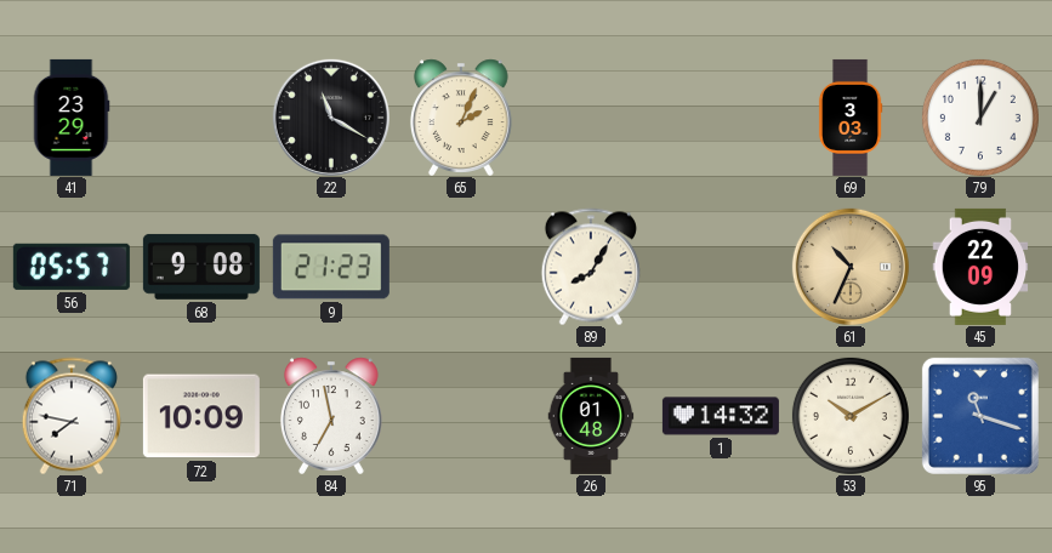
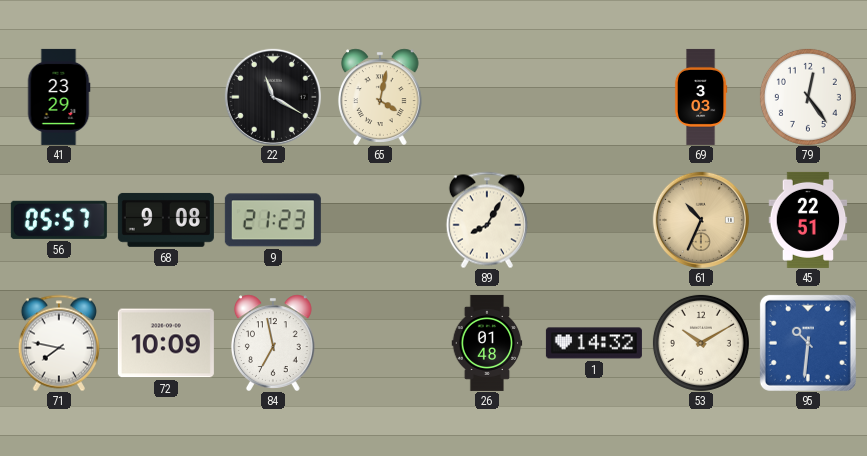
65: 2:04 -> 4:02 (380, 97)
79: 1:00 -> 12:24 (808, 97)
45: 22:09 -> 22:51 (808, 220)
95: 11:18 -> 10:31 (808, 343)
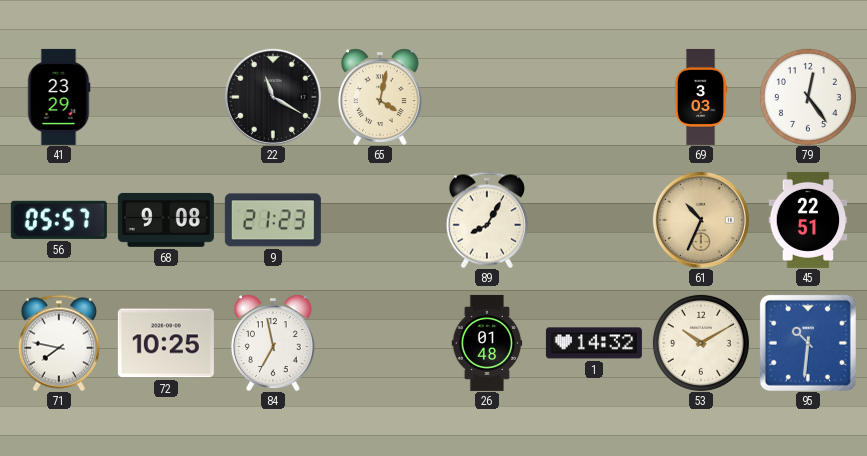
72: 10:09 -> 10:25 (166, 343)
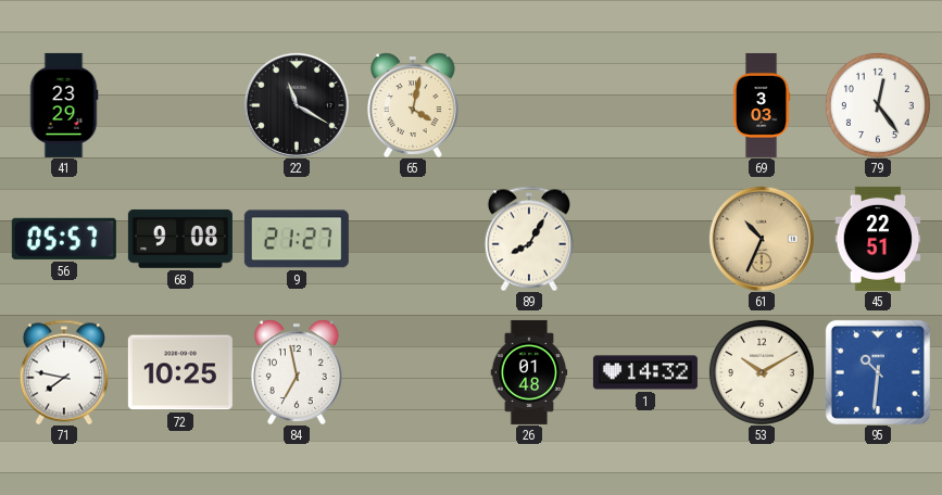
9: 21:23 -> 21:27 (297, 239)
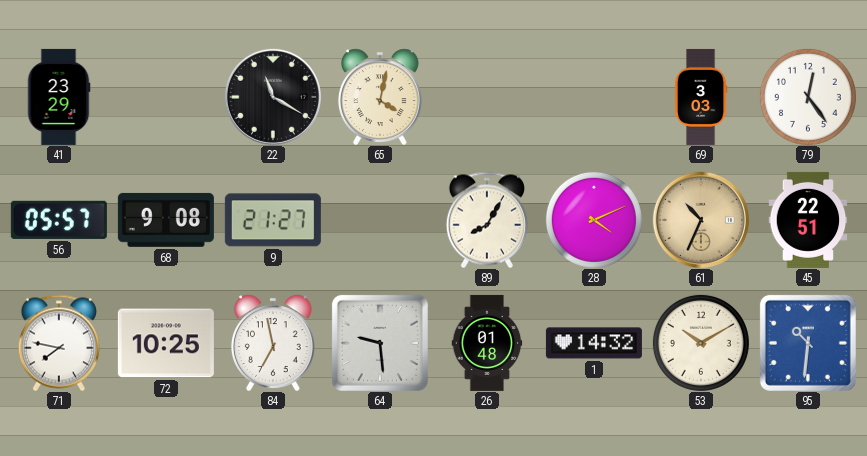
28: none -> 4:11 (594, 220)
64: none -> 9:29 (380, 343)
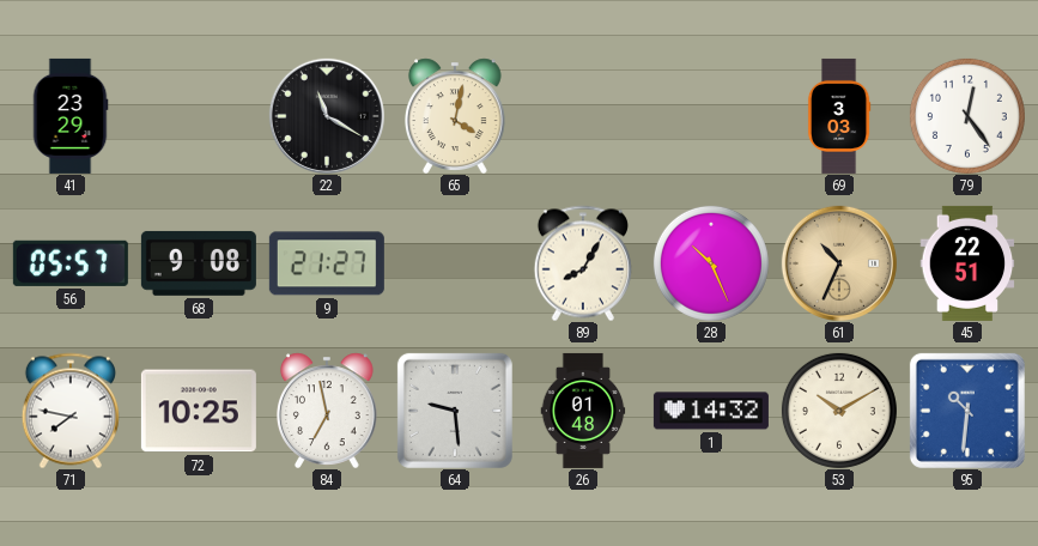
28: 4:11 -> 10:26 (711, 263)
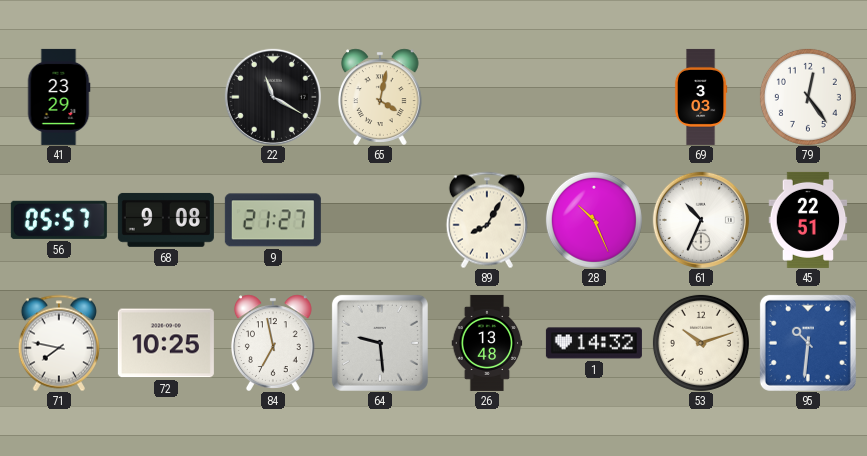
61 dial: champagne -> white (701, 220)
26: 01:48 -> 13:48 (487, 343)
53: 10:10 -> 10:12 (701, 343)
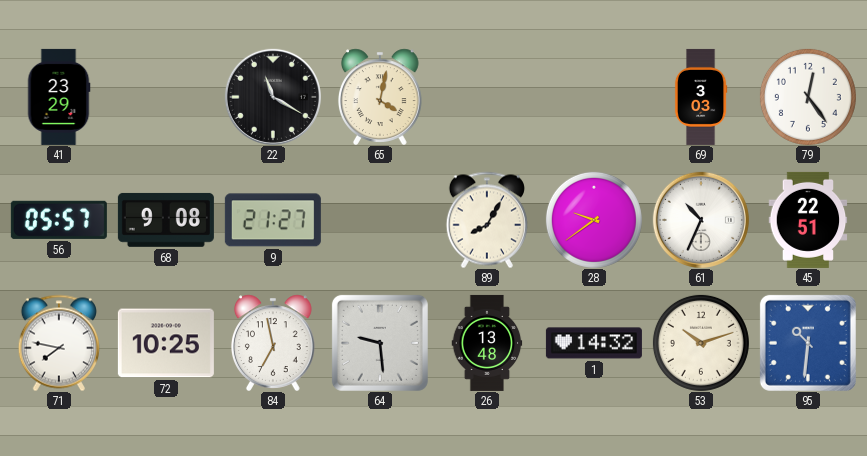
28: 10:26 -> 9:39 (594, 220)
